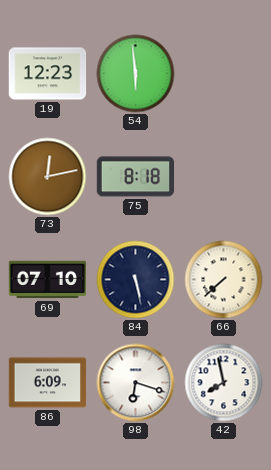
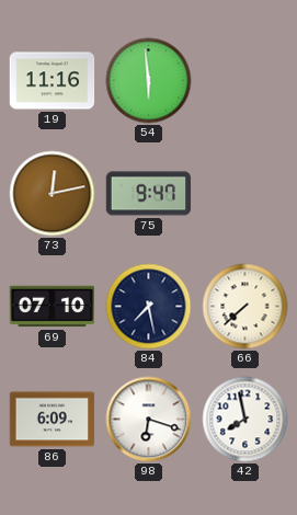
19: 12:23 -> 11:16 (53, 81)
75: 8:18 -> 9:47 (149, 194)
84: 5:28 -> 7:28 (149, 307)
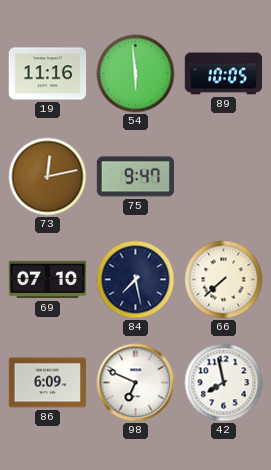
89: none -> 10:05 (224, 74)
98: 6:18 -> 6:49 (136, 383)
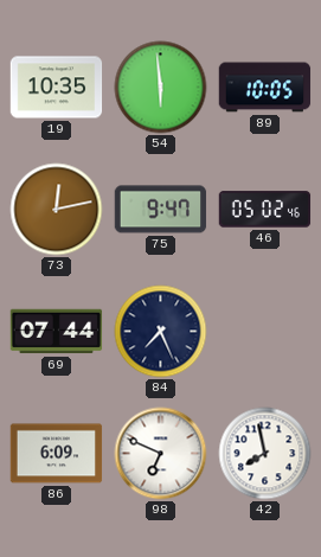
19: 11:16 -> 10:35 (57, 88)
46: none -> 05:02 (265, 210)
69: 07:10 -> 07:44 (57, 332)
84: 7:28 -> 7:26 (161, 332)
66: 7:38 -> none (224, 280)
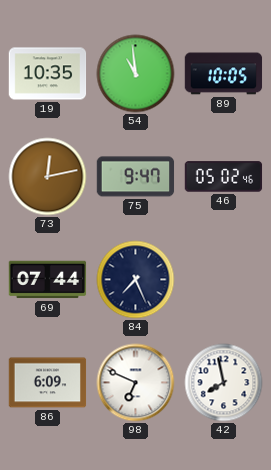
54: 5:59 -> 10:59 (136, 74)
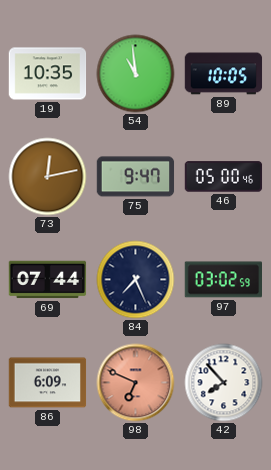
46: 05:02 -> 05:00 (224, 177)
97: none -> 03:02 (223, 280)
98 dial: white -> salmon (136, 383)
42: 7:58 -> 7:53 (224, 383)
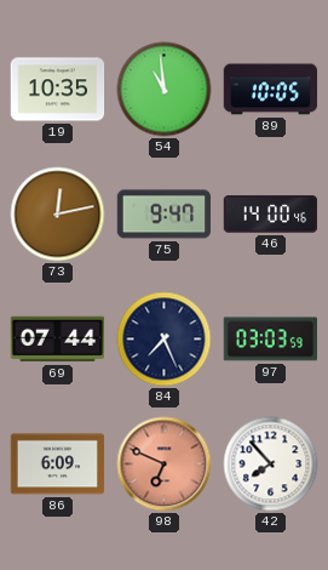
46: 05:00 -> 14:00 (271, 215)
97: 03:02 -> 03:03 (270, 340)
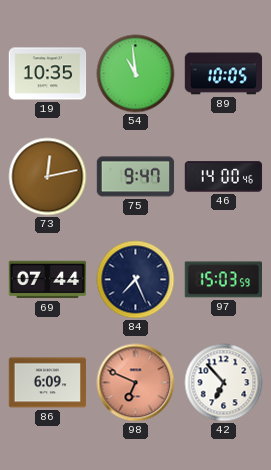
97: 03:03 -> 15:03 (223, 280)
42: 7:53 -> 6:53 (224, 383)
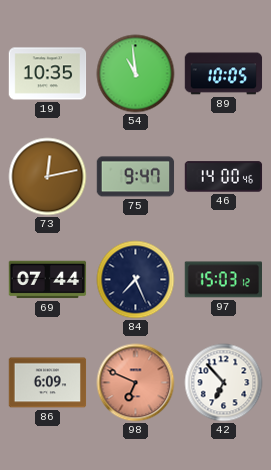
97: 15:03:59 -> 15:03:12 (223, 280)
